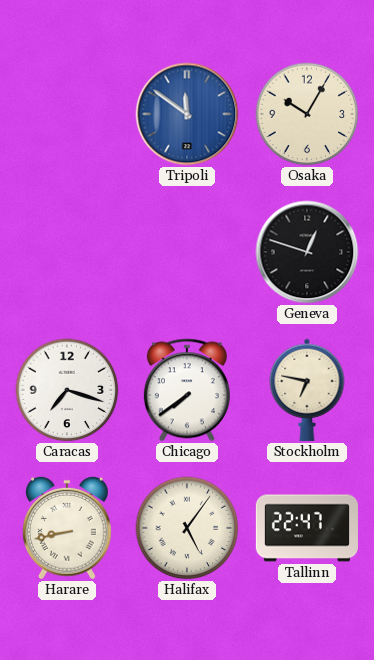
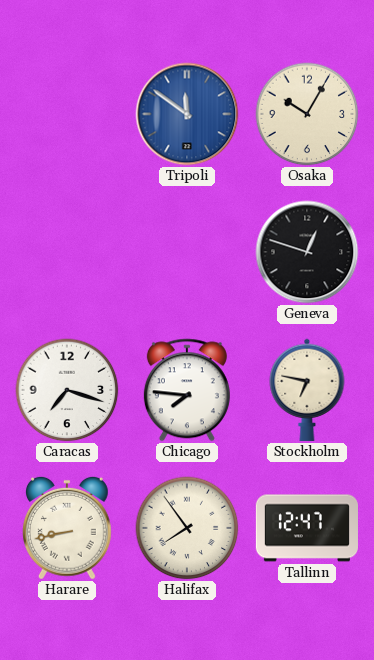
Chicago: 7:39 -> 7:46 (187, 390)
Halifax: 5:06 -> 7:54 (187, 528)
Tallinn: 22:47 -> 12:47 (307, 528)
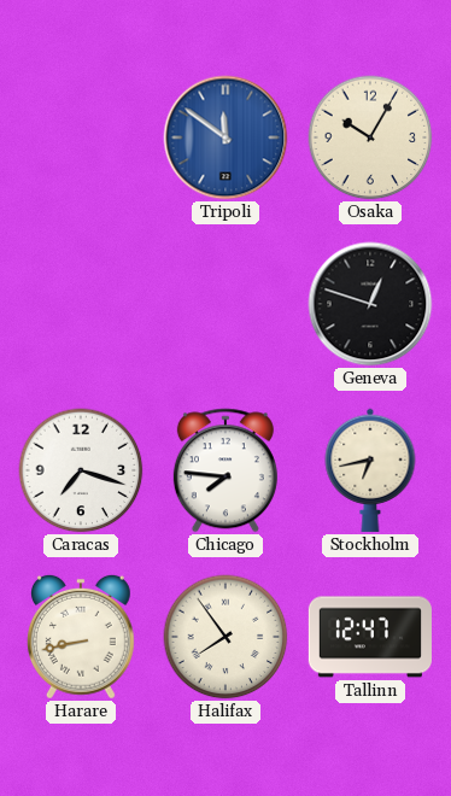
Stockholm: 6:47 -> 6:43 (370, 470)
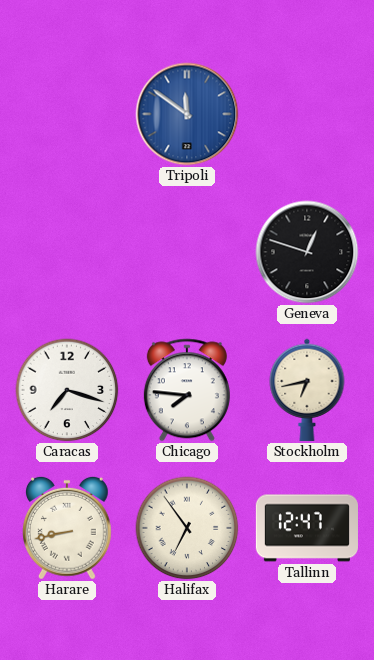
Osaka: 10:05 -> none (370, 137)
Halifax: 7:54 -> 6:54 (187, 528)
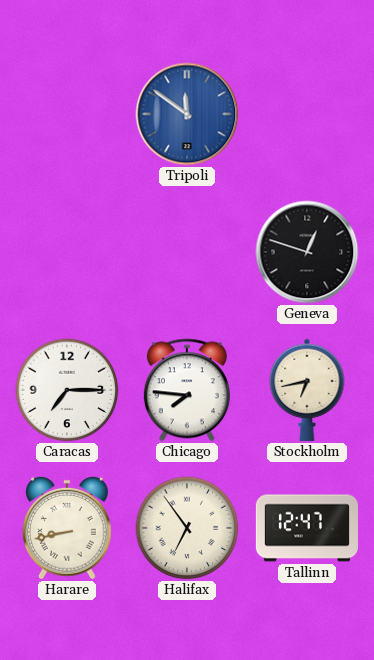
Caracas: 7:18 -> 7:15 (67, 390)
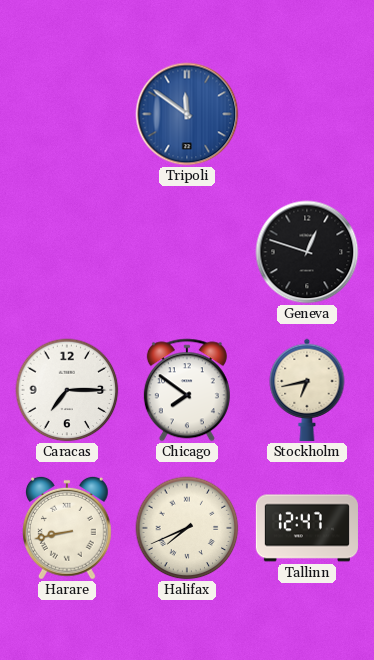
Chicago: 7:46 -> 7:51 (187, 390)
Halifax: 6:54 -> 7:41 (187, 528)
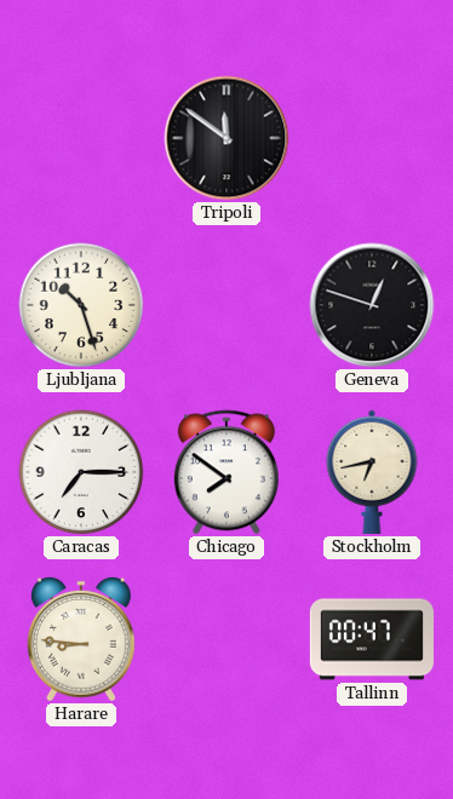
Tripoli dial: blue -> black (226, 138)
Ljubljana: none -> 10:27 (81, 305)
Harare: 8:43 -> 8:46 (81, 639)
Halifax: 7:41 -> none (187, 528)
Tallinn: 12:47 -> 00:47 (372, 639)
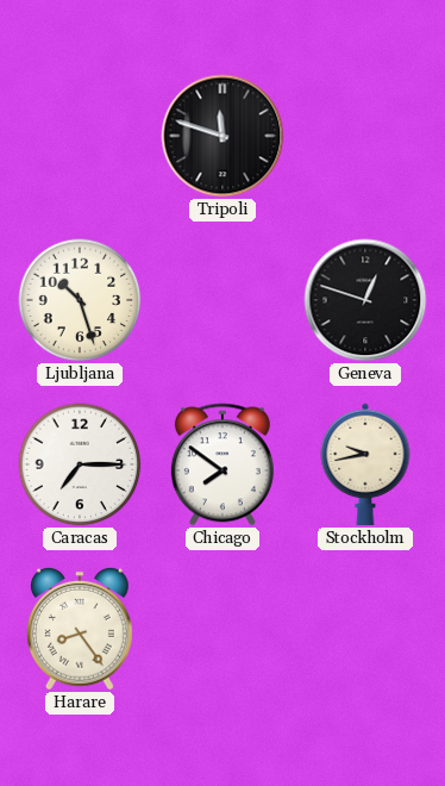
Tripoli: 11:51 -> 11:48 (223, 136)
Stockholm: 6:43 -> 9:43 (365, 464)
Harare: 8:46 -> 8:24 (80, 629)
Tallinn: 00:47 -> none (372, 639)
